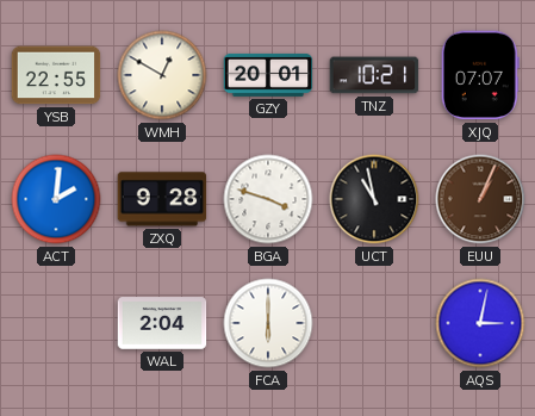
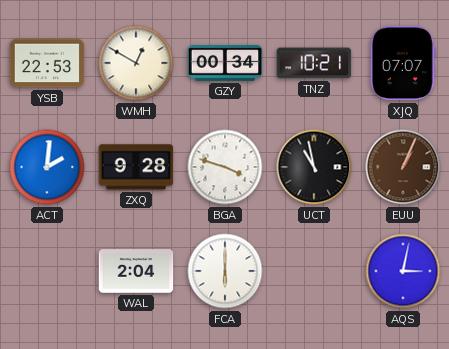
YSB: 22:55 -> 22:53 (47, 63)
GZY: 20:01 -> 00:34 (225, 63)
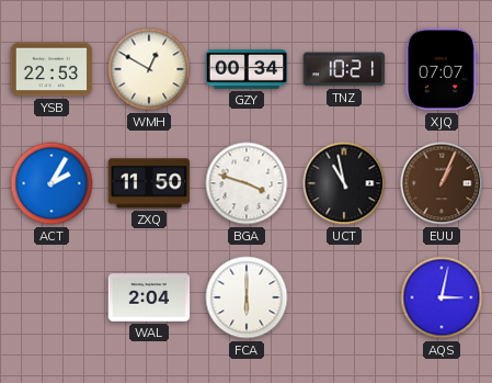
ACT: 2:01 -> 2:05 (52, 183)
ZXQ: 9:28 -> 11:50 (149, 183)
